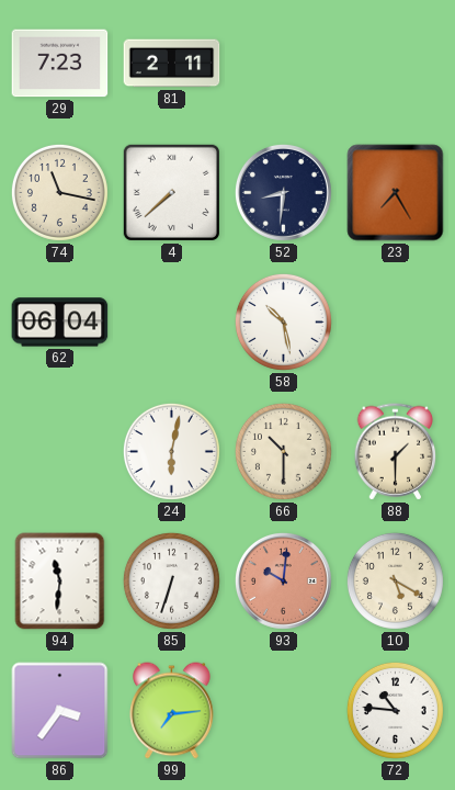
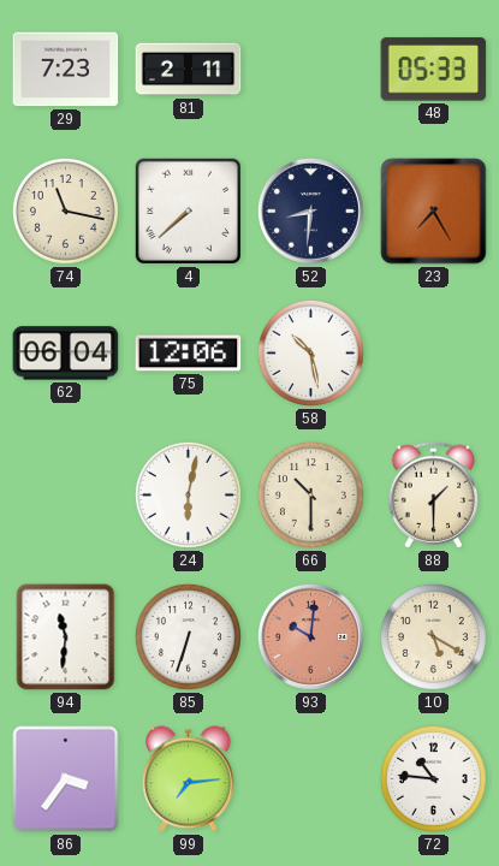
48: none -> 05:33 (434, 70)
75: none -> 12:06 (189, 354)
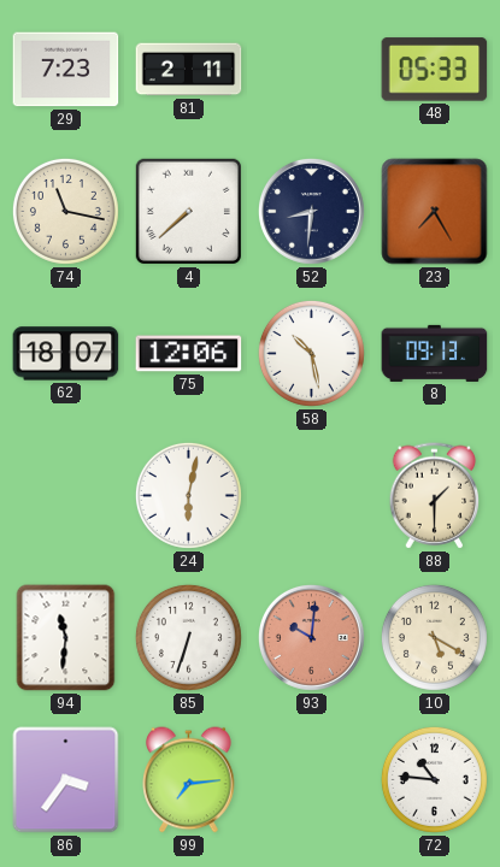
62: 06:04 -> 18:07 (66, 354)
8: none -> 09:13 (435, 353)
66: 10:30 -> none (310, 494)
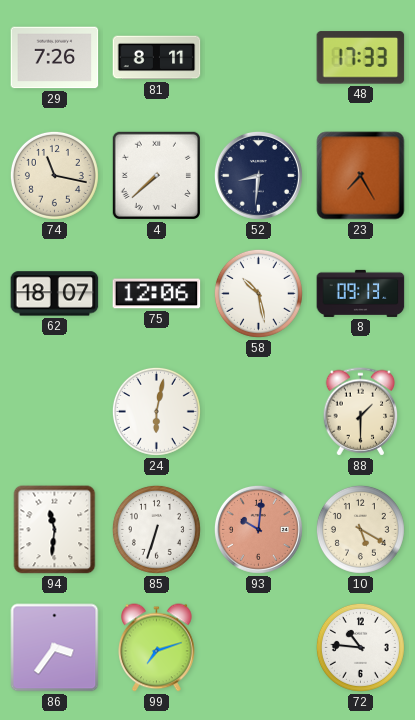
29: 7:23 -> 7:26 (55, 58)
81: 2:11 -> 8:11 (157, 58)
48: 05:33 -> 17:33 (361, 58)
99: 7:14 -> 7:12 (157, 648)
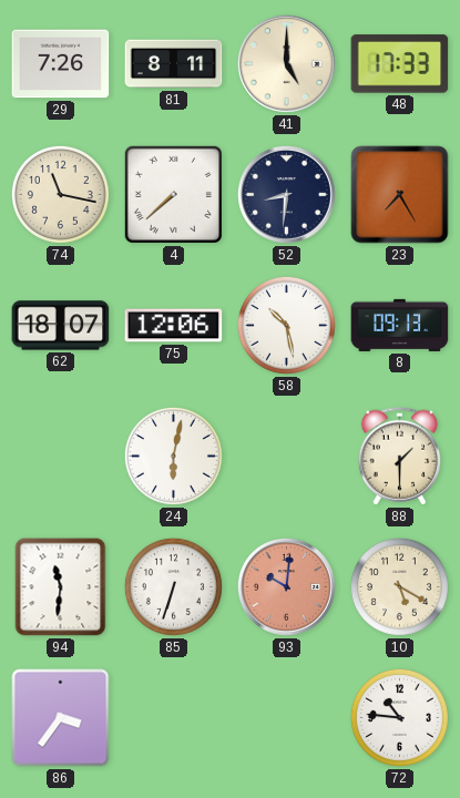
41: none -> 5:00 (286, 63)
99: 7:12 -> none (157, 648)
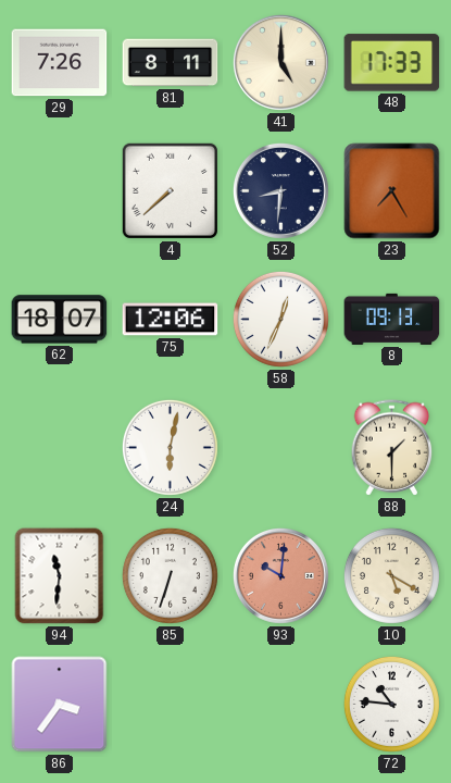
74: 11:17 -> none (60, 194)
58: 10:28 -> 12:34 (280, 319)
